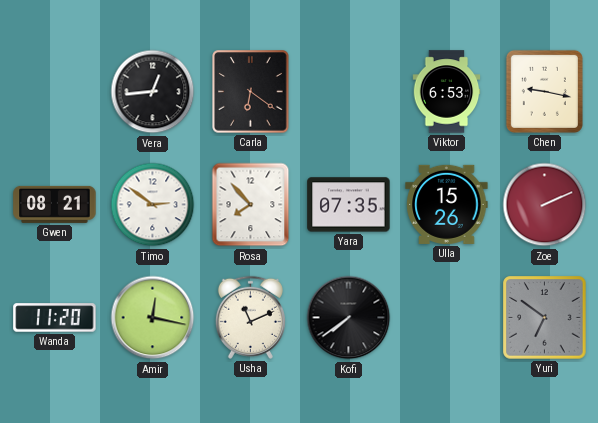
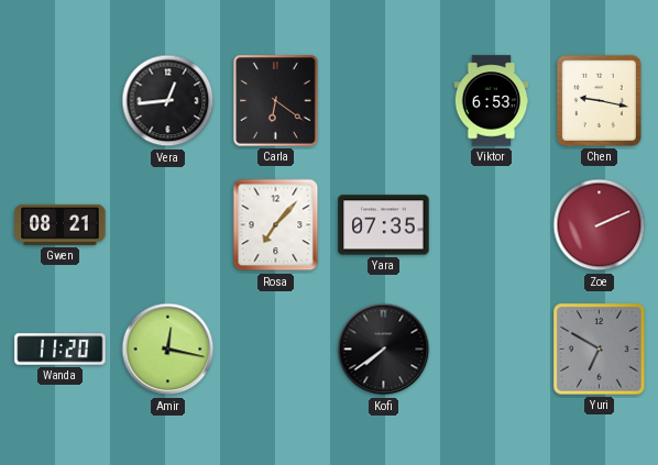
Timo: 2:51 -> none (153, 205)
Rosa: 7:53 -> 7:07 (276, 225)
Ulla: 15:26 -> none (447, 204)
Usha: 11:11 -> none (250, 317)
Yuri: 6:51 -> 6:50 (600, 350)
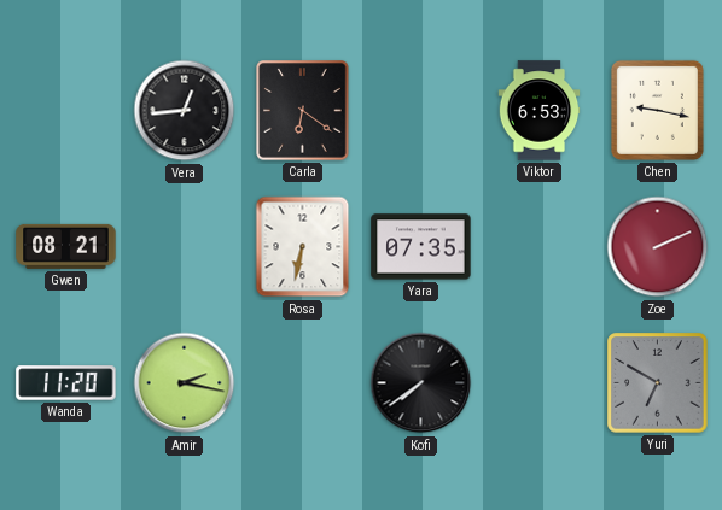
Rosa: 7:07 -> 6:32 (303, 247)
Amir: 12:17 -> 2:17 (185, 383)
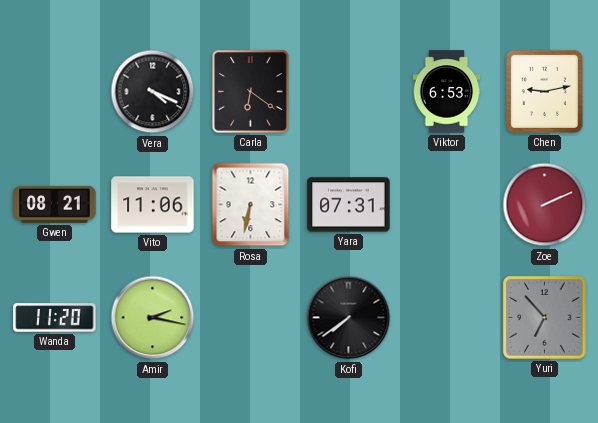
Vera: 12:44 -> 4:19 (153, 92)
Chen: 9:17 -> 9:13 (544, 91)
Vito: none -> 11:06 (153, 205)
Yara: 07:35 -> 07:31 (349, 205)
Yuri: 6:50 -> 6:53 (545, 318)
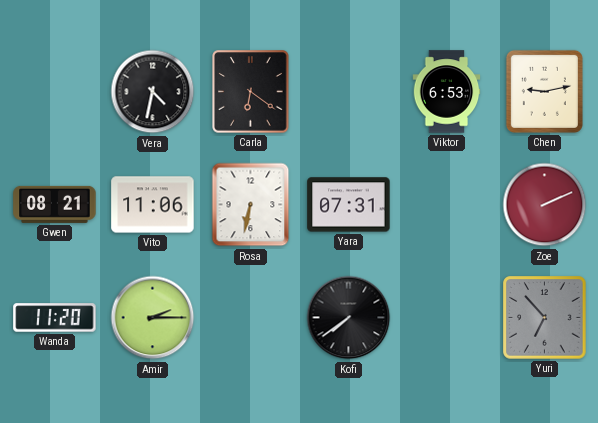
Vera: 4:19 -> 4:32 (153, 92)
Amir: 2:17 -> 2:15 (153, 318)
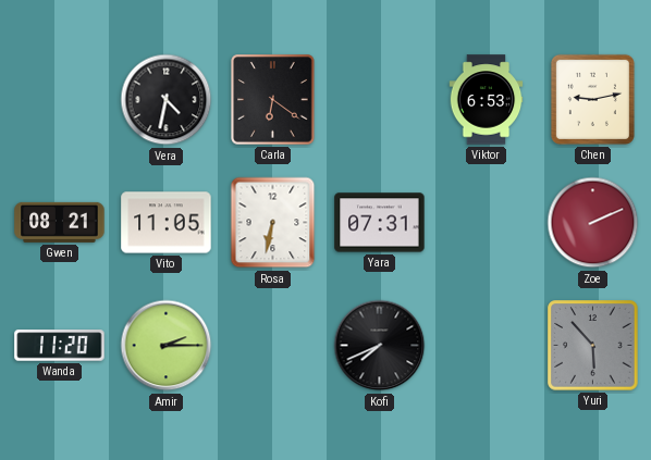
Vito: 11:06 -> 11:05 (167, 223)
Kofi: 7:39 -> 7:41 (380, 346)
Yuri: 6:53 -> 5:53 (593, 346)
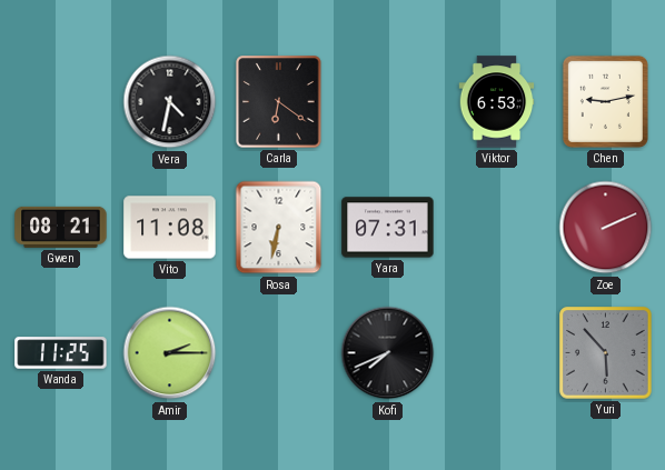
Vito: 11:05 -> 11:08 (170, 228)
Wanda: 11:20 -> 11:25 (61, 353)
